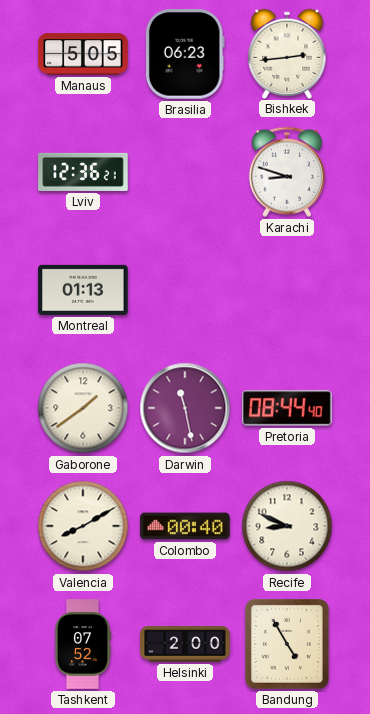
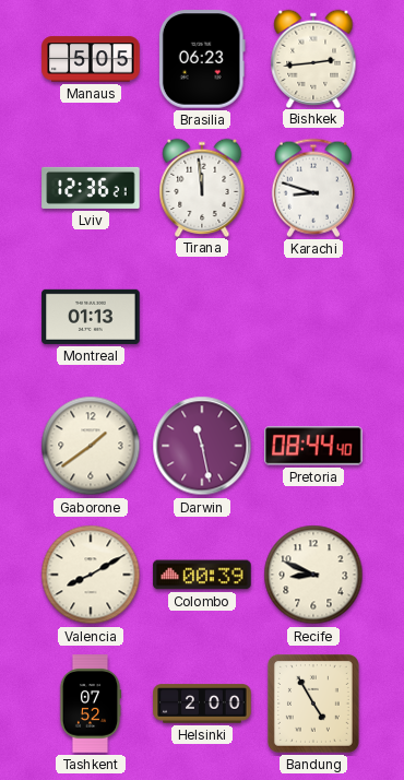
Tirana: none -> 11:59 (202, 187)
Colombo: 00:40 -> 00:39 (202, 575)
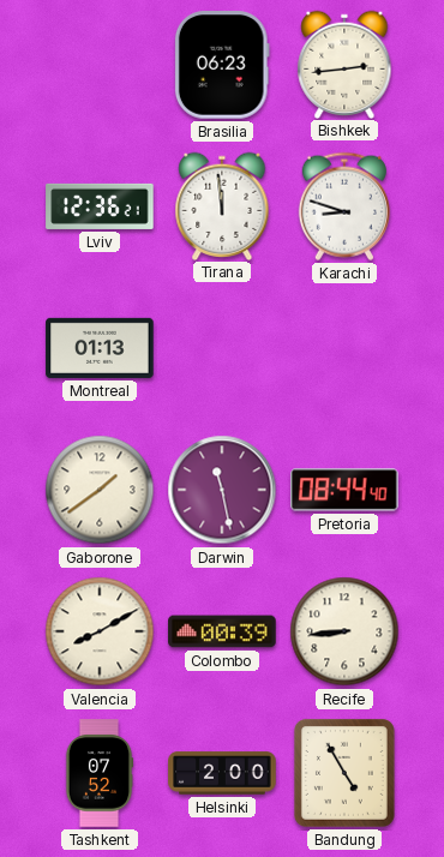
Manaus: 5:05 -> none (91, 59)
Recife: 8:49 -> 8:44 (344, 631)
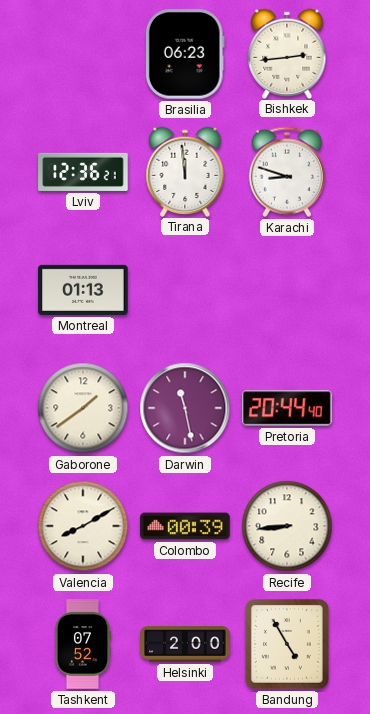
Pretoria: 08:44 -> 20:44 (287, 408)
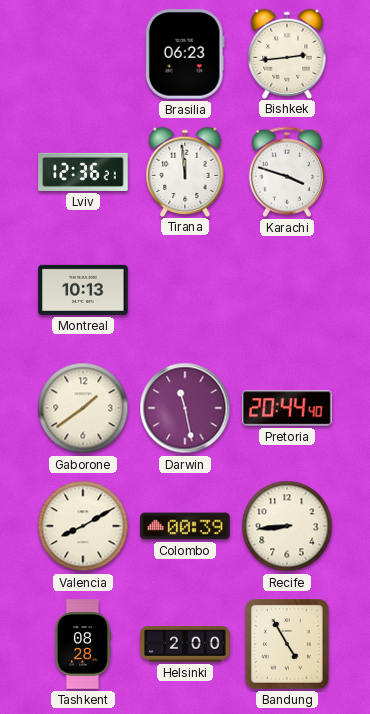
Karachi: 8:48 -> 3:48 (287, 172)
Montreal: 01:13 -> 10:13 (83, 290)
Tashkent: 07:52 -> 08:28 (83, 644)
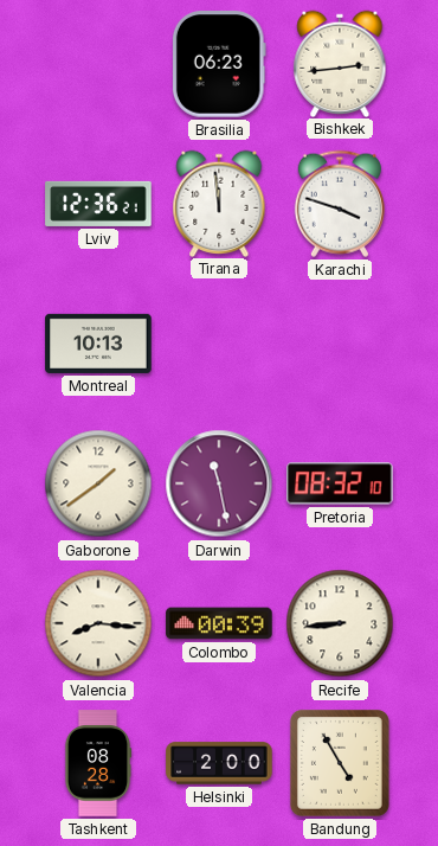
Pretoria: 20:44 -> 08:32 (340, 483)
Valencia: 8:10 -> 8:16 (98, 623)
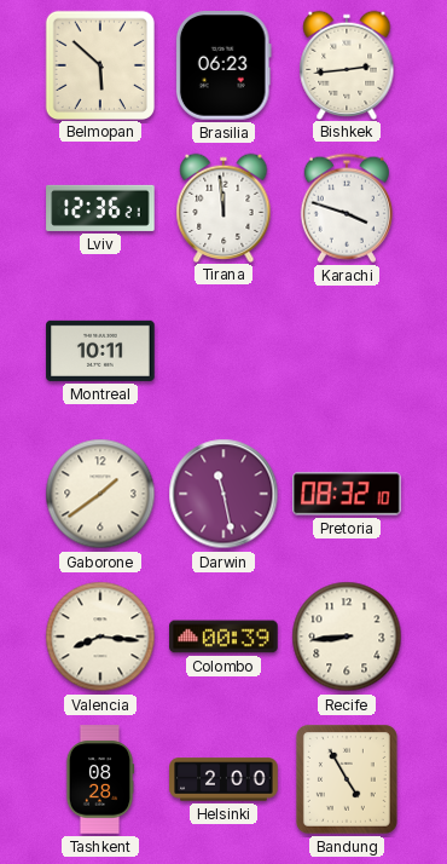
Belmopan: none -> 5:52 (99, 64)
Montreal: 10:13 -> 10:11 (100, 351)
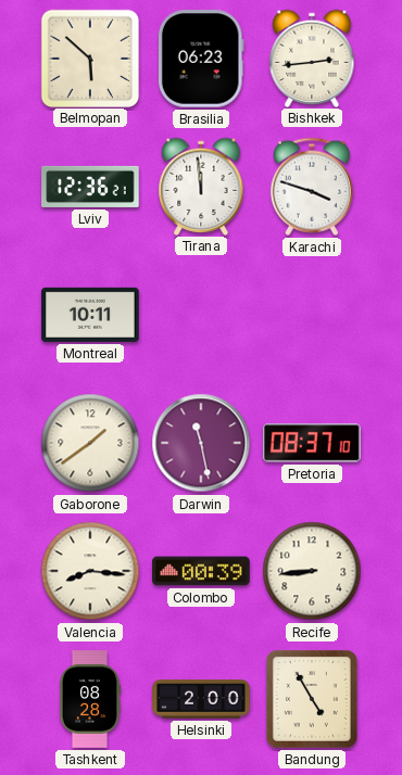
Pretoria: 08:32 -> 08:37 (312, 443)
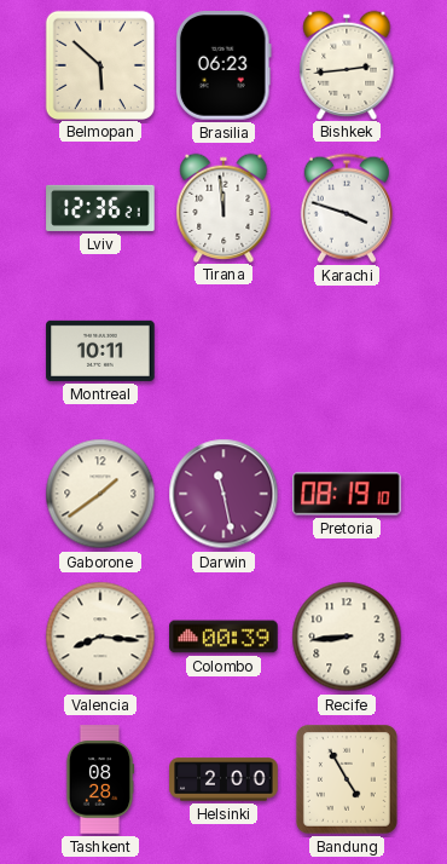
Pretoria: 08:37 -> 08:19 (347, 494)
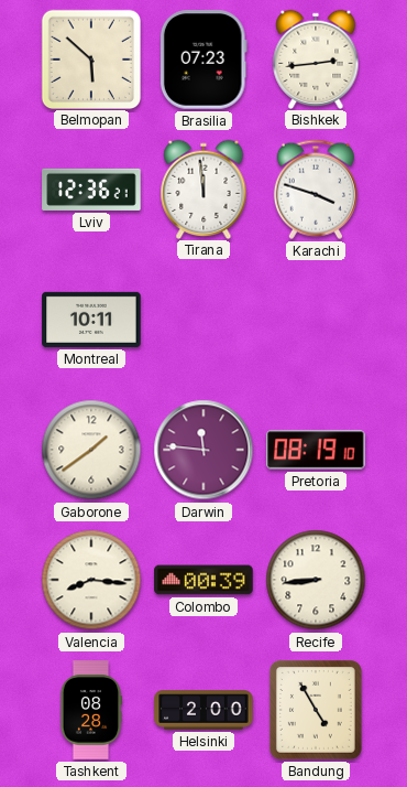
Brasilia: 06:23 -> 07:23 (204, 60)
Darwin: 11:28 -> 11:46 (204, 450)
